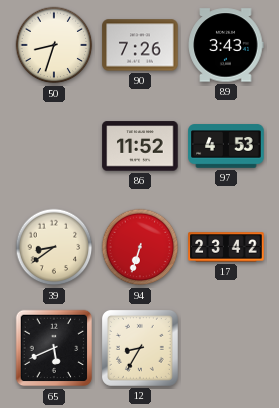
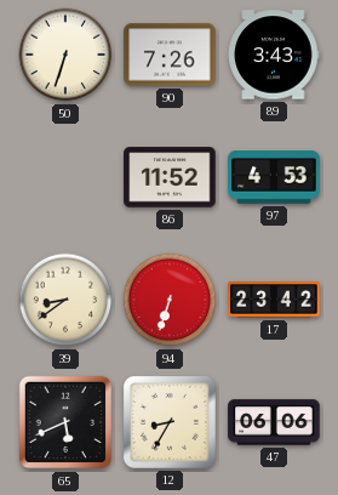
50: 8:33 -> 6:33 (65, 55)
47: none -> 06:06 (274, 422)
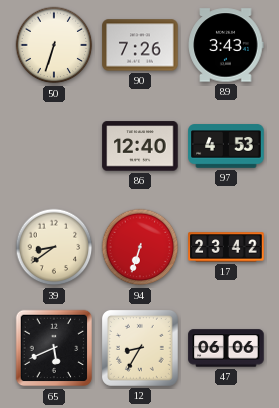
86: 11:52 -> 12:40 (140, 146)
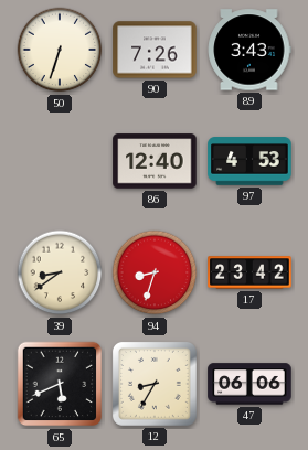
94: 6:33 -> 8:33 (155, 272)
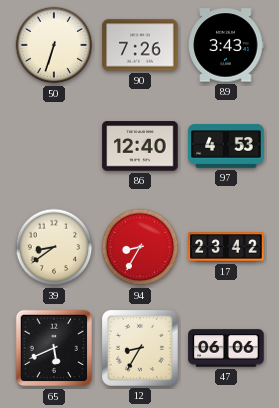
94: 8:33 -> 8:35 (140, 247)
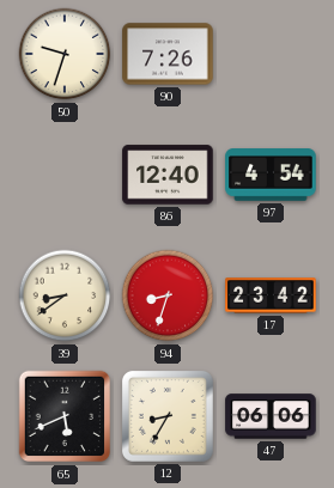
50: 6:33 -> 9:33 (65, 54)
89: 3:43 -> none (226, 45)
97: 4:53 -> 4:54 (271, 175)
94: 8:35 -> 8:33 (168, 295)
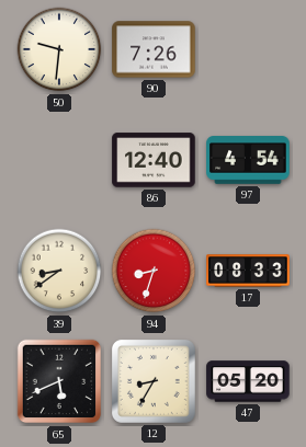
50: 9:33 -> 9:31 (59, 49)
17: 23:42 -> 08:33 (248, 271)
47: 06:06 -> 05:20 (248, 381)
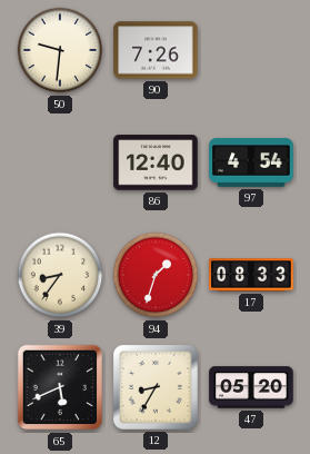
39: 8:39 -> 8:36 (60, 275)
94: 8:33 -> 1:33 (156, 275)
